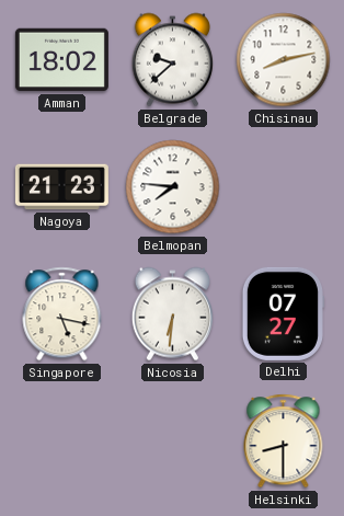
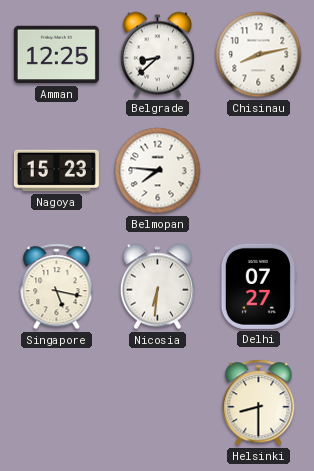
Amman: 18:02 -> 12:25 (56, 55)
Belgrade: 9:38 -> 8:38 (157, 55)
Nagoya: 21:23 -> 15:23 (56, 171)
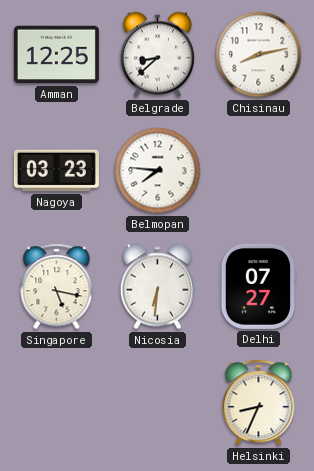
Nagoya: 15:23 -> 03:23 (56, 171)
Helsinki: 8:30 -> 8:34 (259, 403)
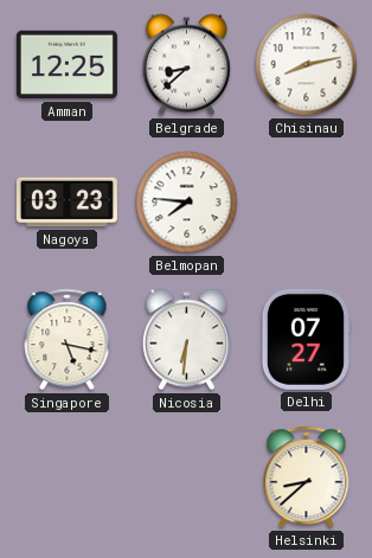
Helsinki: 8:34 -> 8:38 (307, 477)
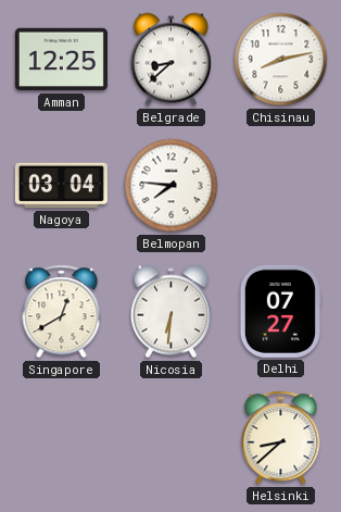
Nagoya: 03:23 -> 03:04 (61, 186)
Singapore: 5:17 -> 12:40 (62, 312)
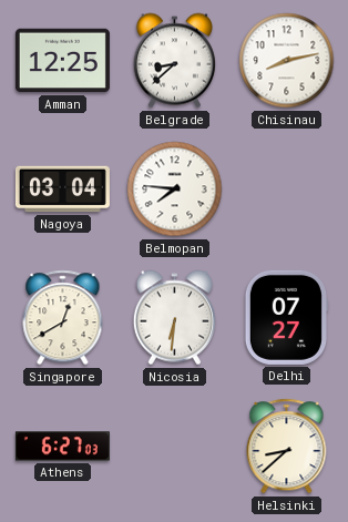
Athens: none -> 6:27 (62, 447)
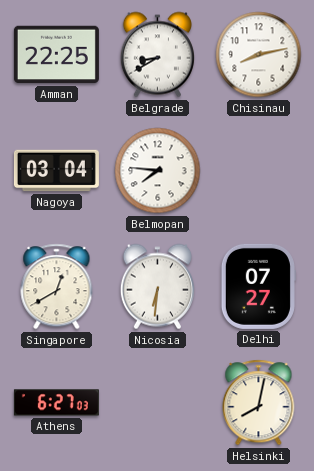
Amman: 12:25 -> 22:25 (56, 55)
Belgrade: 8:38 -> 8:40 (157, 55)
Helsinki: 8:38 -> 8:02 (259, 403)
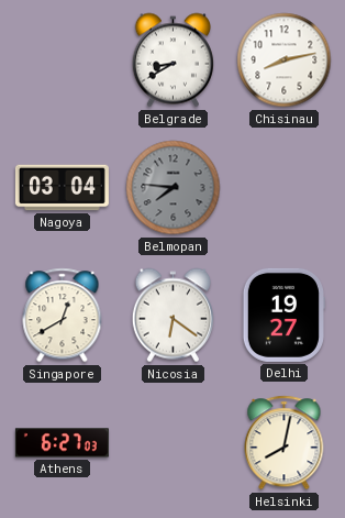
Amman: 22:25 -> none (56, 55)
Belmopan dial: white -> grey (174, 188)
Nicosia: 6:31 -> 6:21 (172, 316)
Delhi: 07:27 -> 19:27 (283, 315)
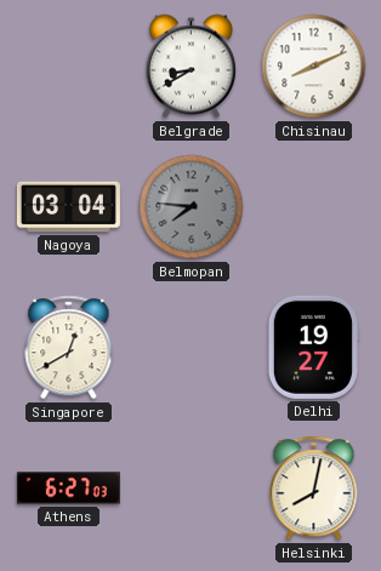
Chisinau: 8:13 -> 8:11 (314, 67)
Nicosia: 6:21 -> none (172, 316)
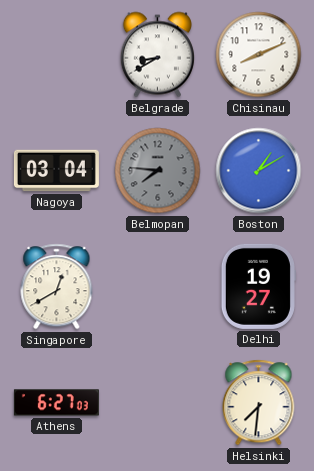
Boston: none -> 1:10 (259, 171)
Helsinki: 8:02 -> 7:31 (259, 403)
